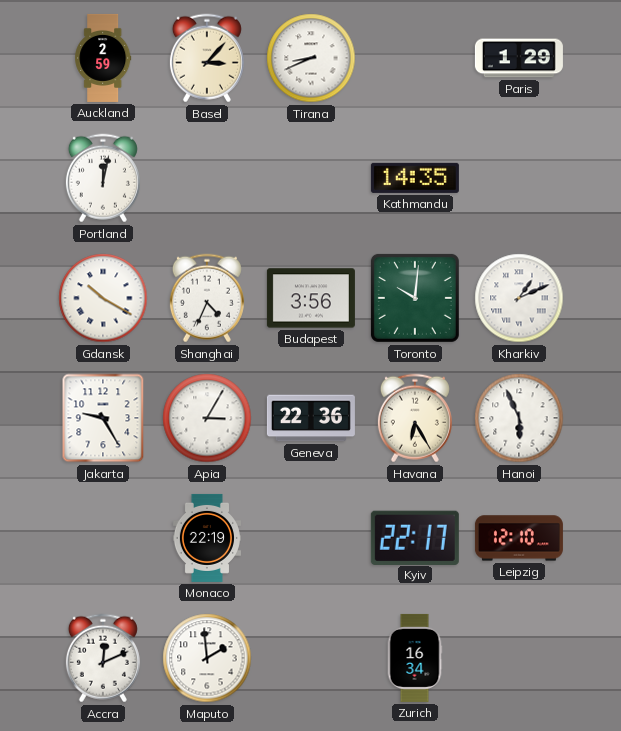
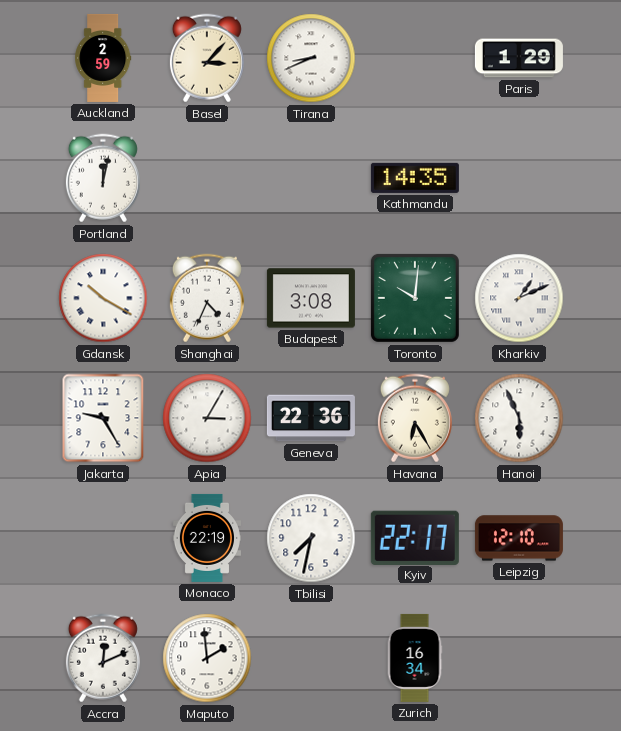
Budapest: 3:56 -> 3:08 (311, 298)
Tbilisi: none -> 7:32 (311, 538)
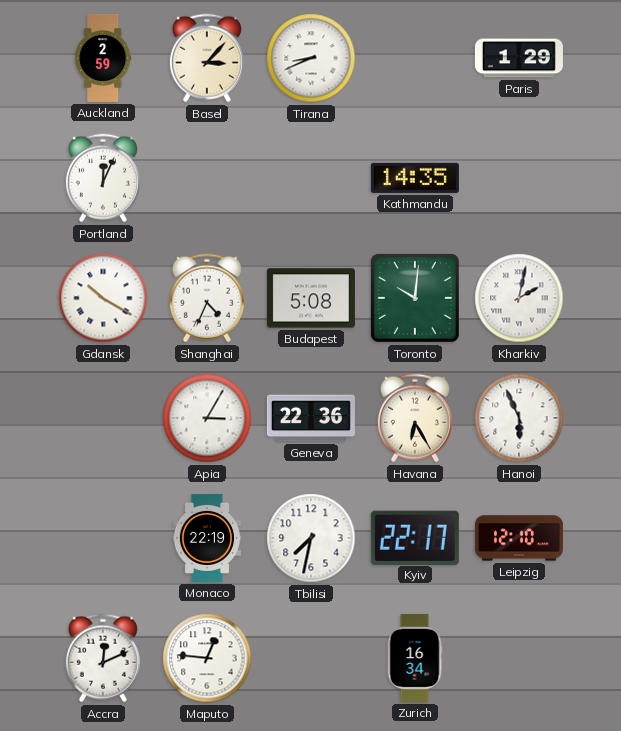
Portland: 12:02 -> 12:04 (103, 178)
Budapest: 3:08 -> 5:08 (311, 298)
Kharkiv: 1:11 -> 2:02 (519, 298)
Jakarta: 9:25 -> none (103, 418)
Maputo: 1:59 -> 12:46 (207, 658)
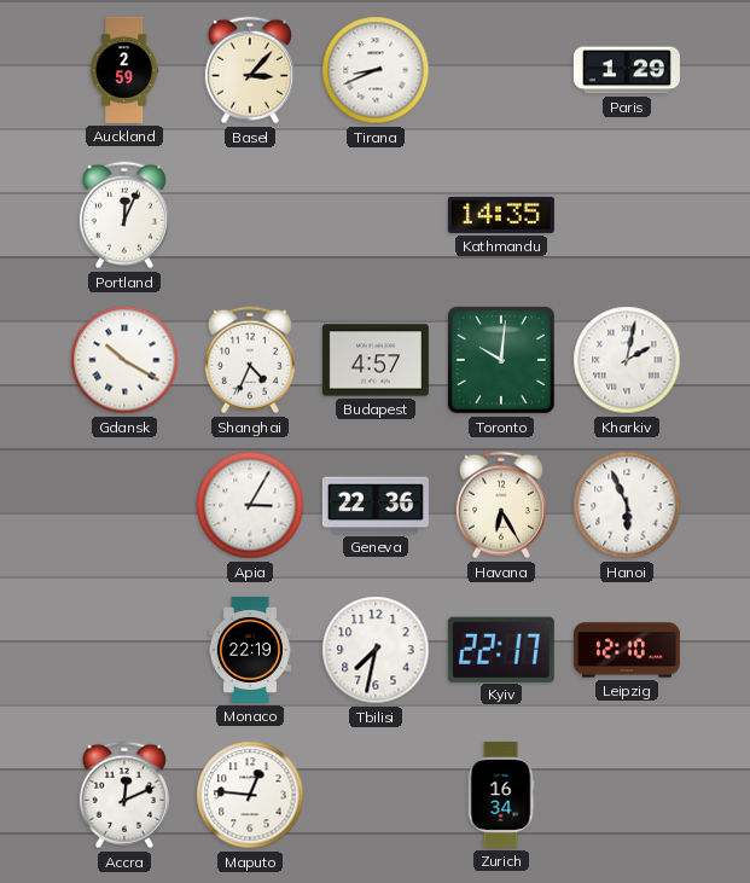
Budapest: 5:08 -> 4:57 (376, 360)
